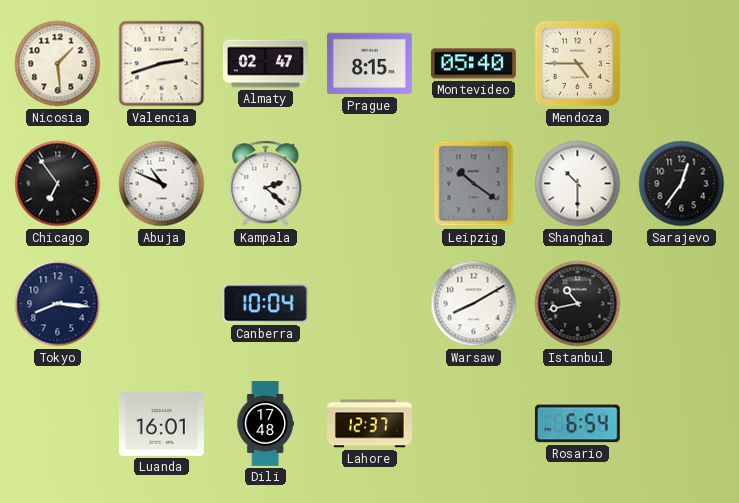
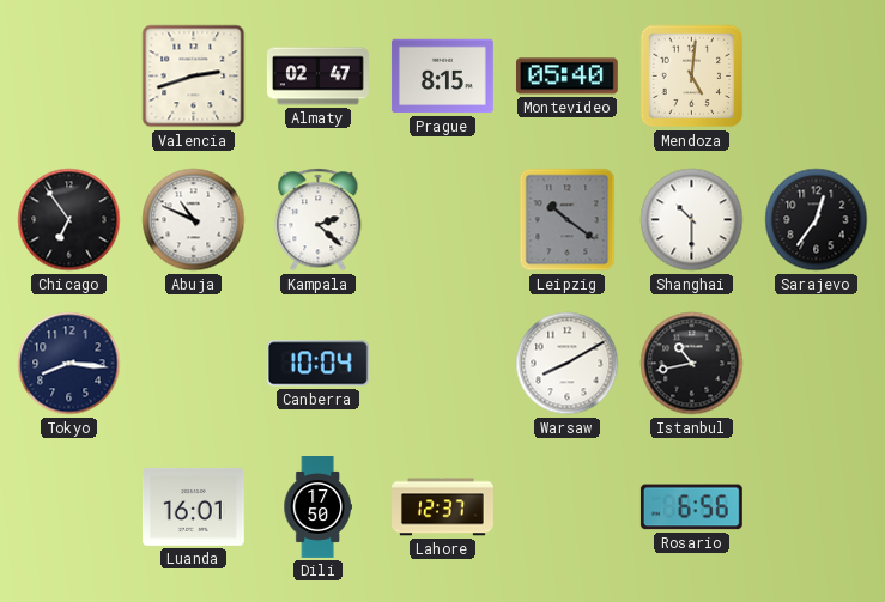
Nicosia: 1:29 -> none (58, 64)
Mendoza: 4:45 -> 5:01 (692, 77)
Dili: 17:48 -> 17:50 (317, 507)
Rosario: 6:54 -> 6:56 (691, 507)
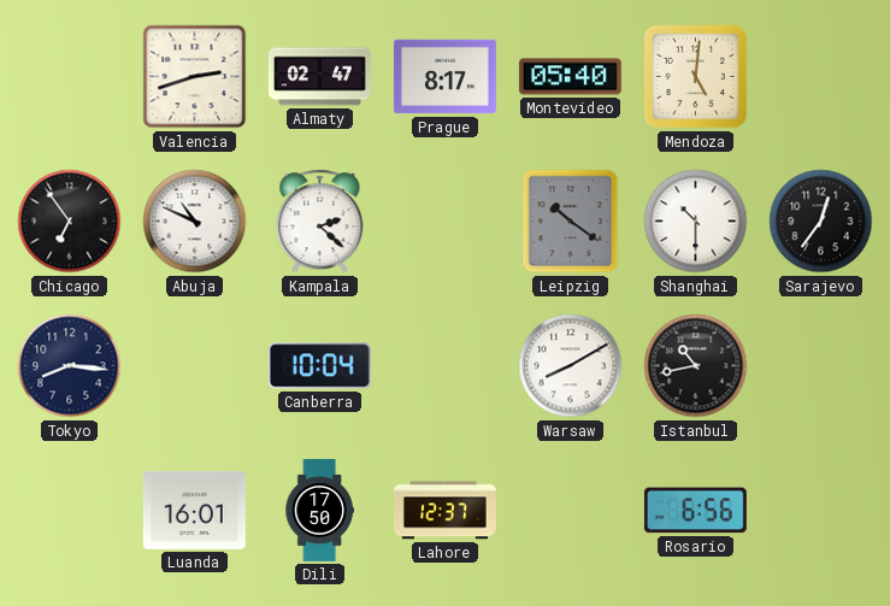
Prague: 8:15 -> 8:17 (444, 77)
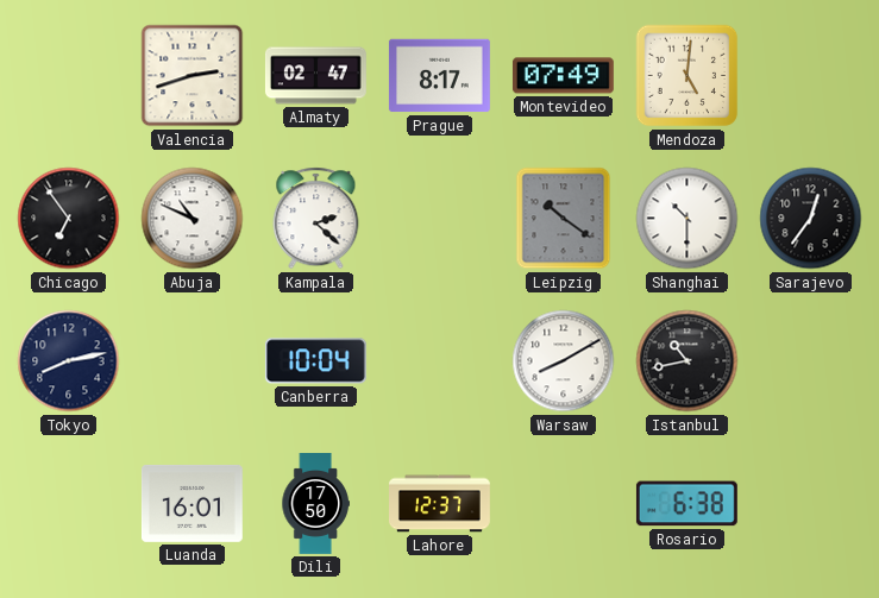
Montevideo: 05:40 -> 07:49 (563, 76)
Tokyo: 8:16 -> 8:13 (69, 361)
Rosario: 6:56 -> 6:38 (686, 504)
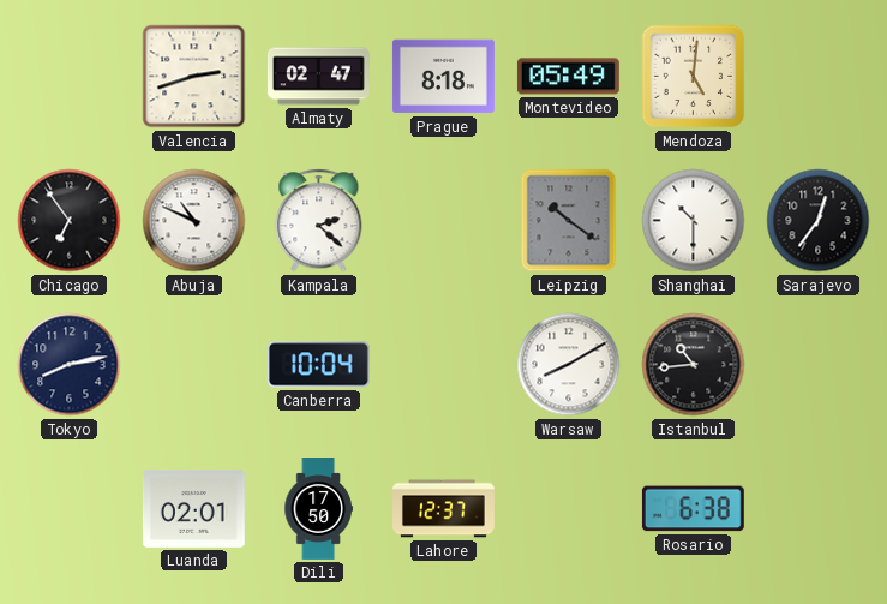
Prague: 8:17 -> 8:18 (443, 77)
Montevideo: 07:49 -> 05:49 (568, 77)
Istanbul: 10:43 -> 10:44 (694, 365)
Luanda: 16:01 -> 02:01 (193, 508)
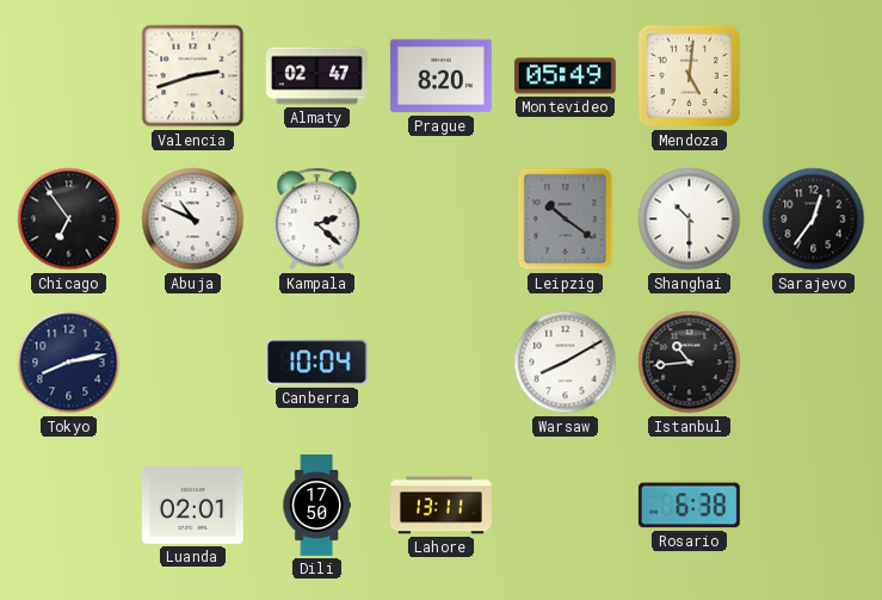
Prague: 8:18 -> 8:20 (440, 76)
Lahore: 12:37 -> 13:11 (442, 506)
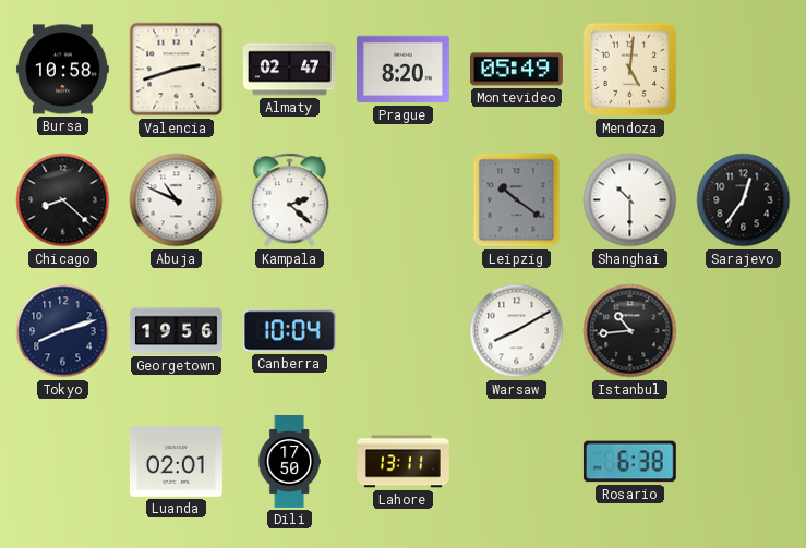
Bursa: none -> 10:58 (62, 70)
Chicago: 6:54 -> 8:22 (63, 200)
Tokyo: 8:13 -> 8:12 (63, 331)
Georgetown: none -> 19:56 (177, 331)
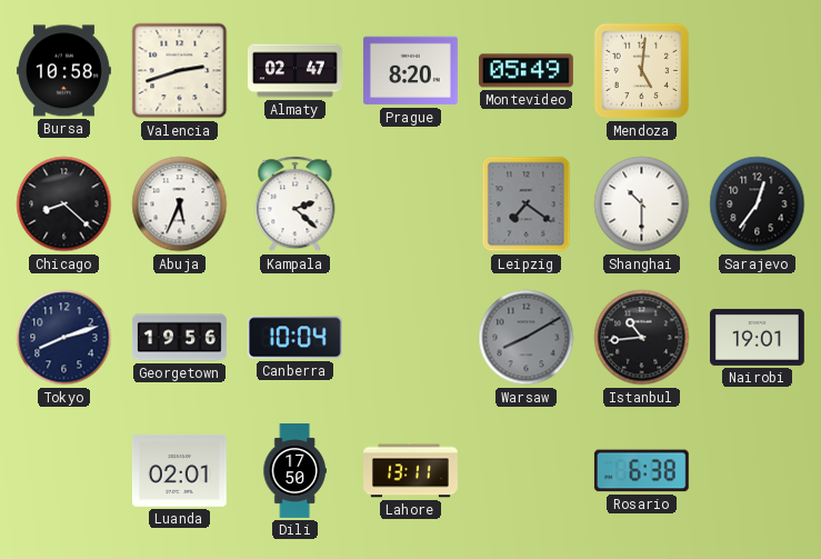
Abuja: 10:49 -> 5:34 (180, 204)
Leipzig: 10:21 -> 7:21 (527, 204)
Warsaw dial: white -> grey (527, 338)
Nairobi: none -> 19:01 (757, 337)
